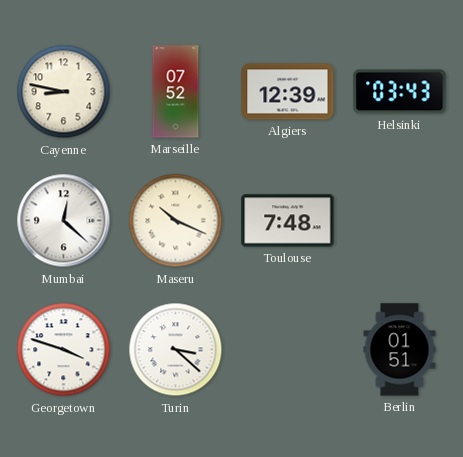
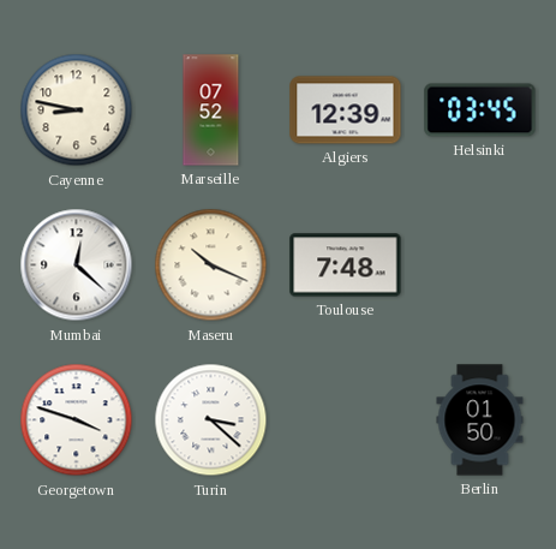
Helsinki: 03:43 -> 03:45 (480, 111)
Berlin: 01:51 -> 01:50 (480, 420)
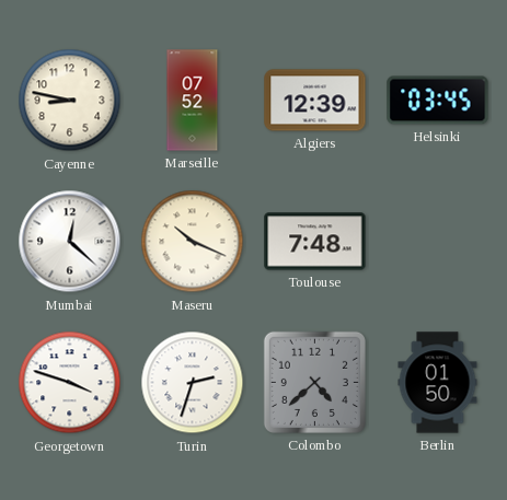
Turin: 3:22 -> 2:33 (193, 383)
Colombo: none -> 4:38 (314, 382)
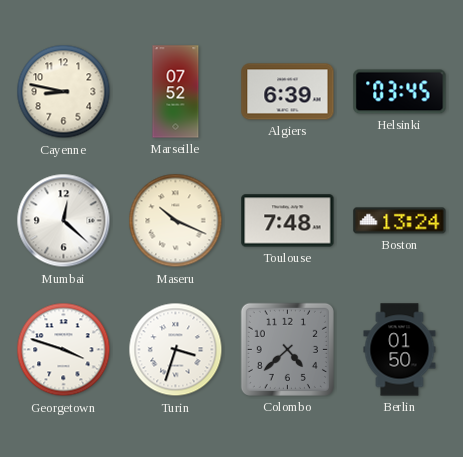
Algiers: 12:39 -> 6:39 (288, 92)
Boston: none -> 13:24 (400, 221)
Turin: 2:33 -> 3:33 (176, 350)
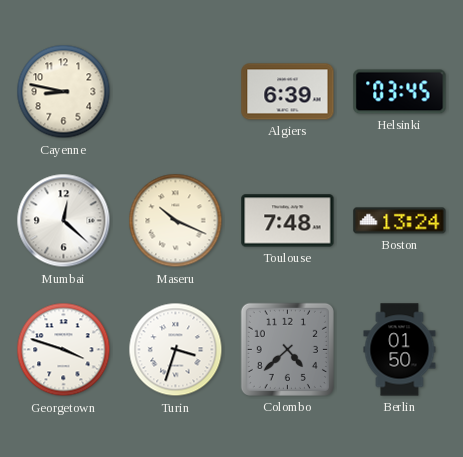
Marseille: 07:52 -> none (176, 92)
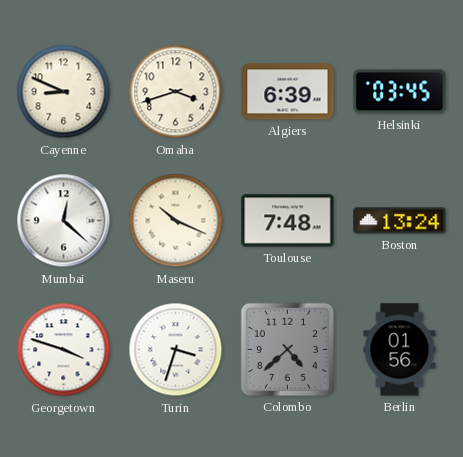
Cayenne: 8:47 -> 8:49 (64, 92)
Omaha: none -> 3:42 (176, 92)
Berlin: 01:50 -> 01:56 (400, 350)
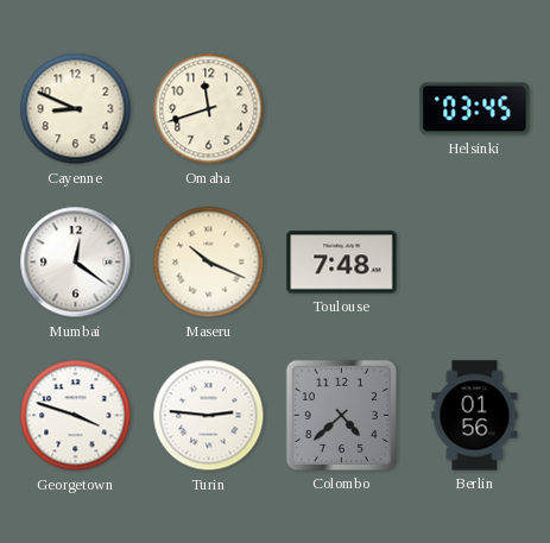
Omaha: 3:42 -> 11:42 (209, 109)
Algiers: 6:39 -> none (288, 92)
Mumbai: 12:22 -> 12:21 (76, 263)
Boston: 13:24 -> none (400, 221)
Turin: 3:33 -> 2:46 (209, 416)
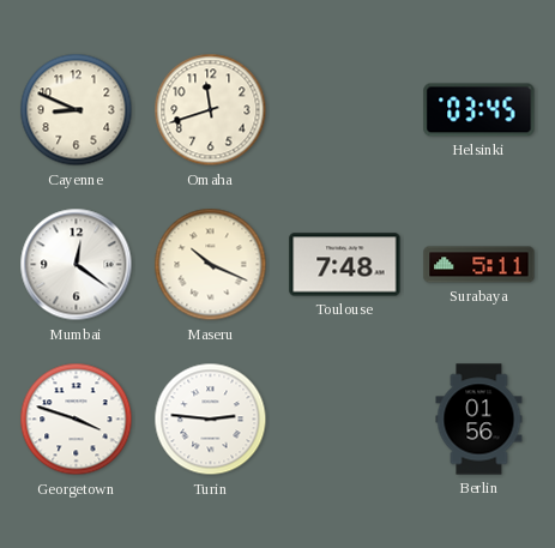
Surabaya: none -> 5:11 (479, 265)
Colombo: 4:38 -> none (341, 415)
